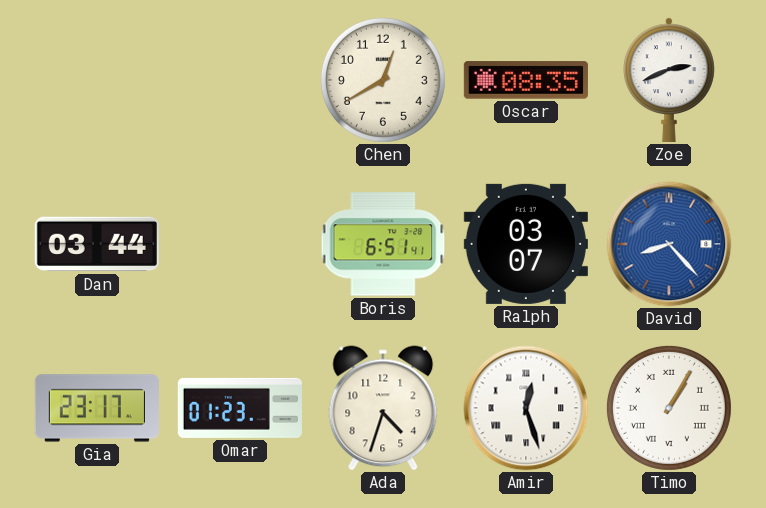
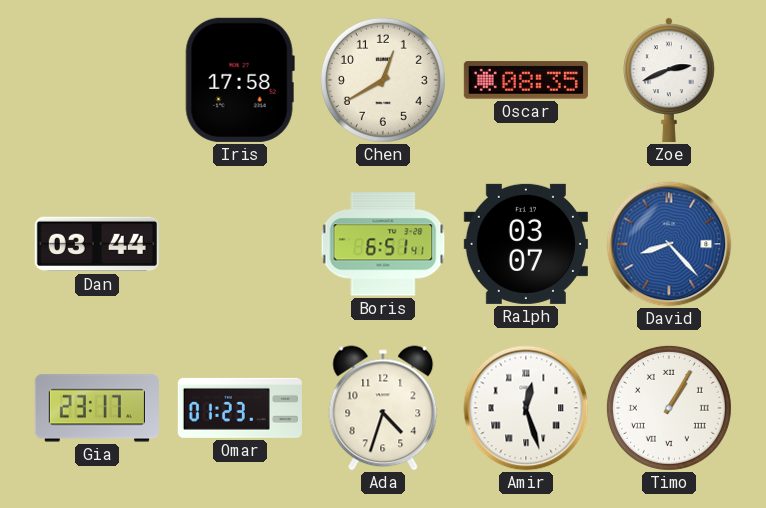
Iris: none -> 17:58 (240, 80)
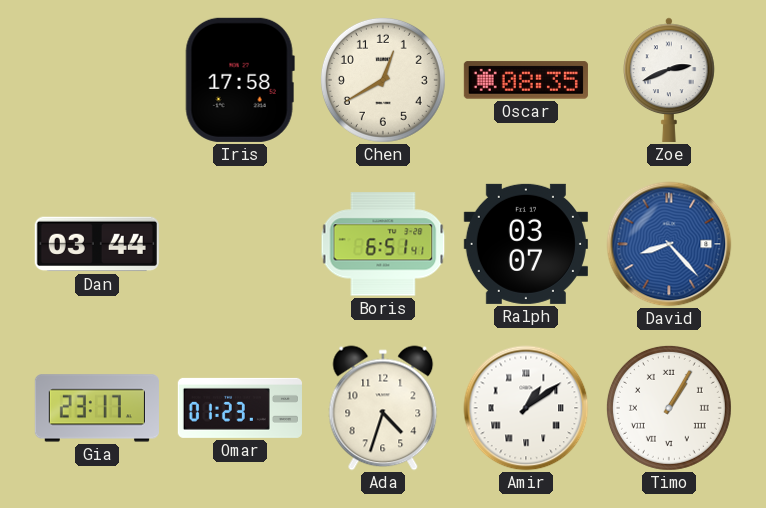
Amir: 12:27 -> 1:09 (526, 408)
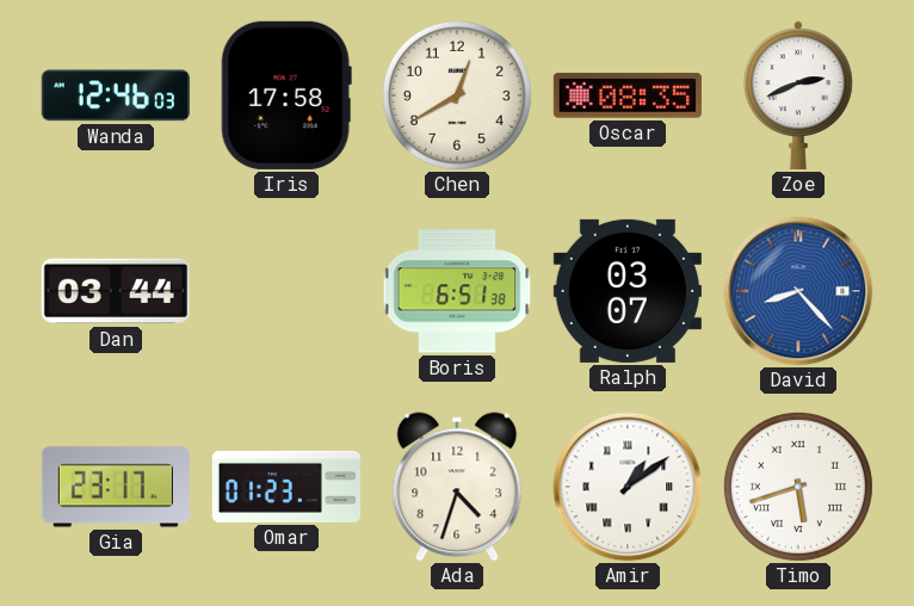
Wanda: none -> 12:46 (116, 95)
Boris: 6:51:41 -> 6:51:38 (457, 291)
Timo: 1:05 -> 5:42 (798, 487)
